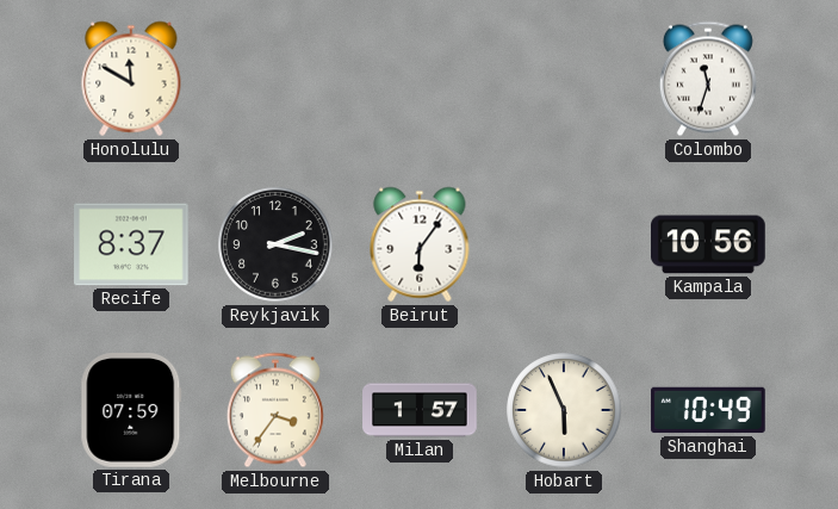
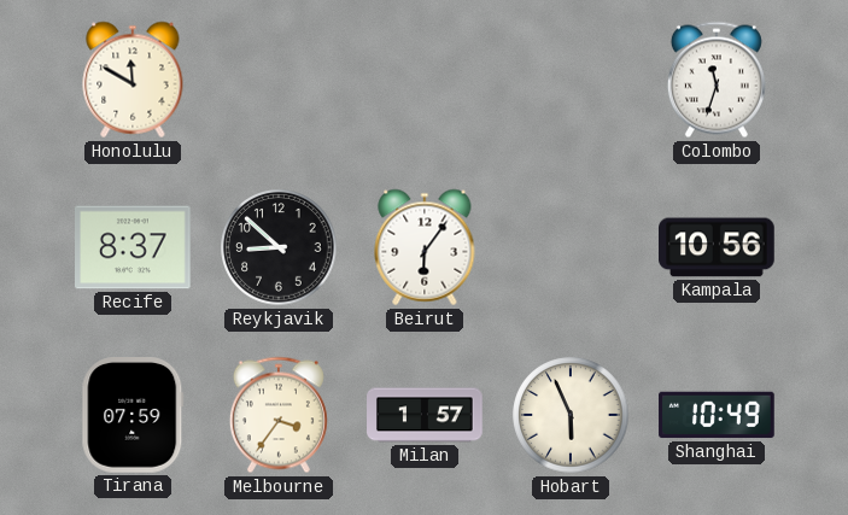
Reykjavik: 2:17 -> 8:52 (279, 247)
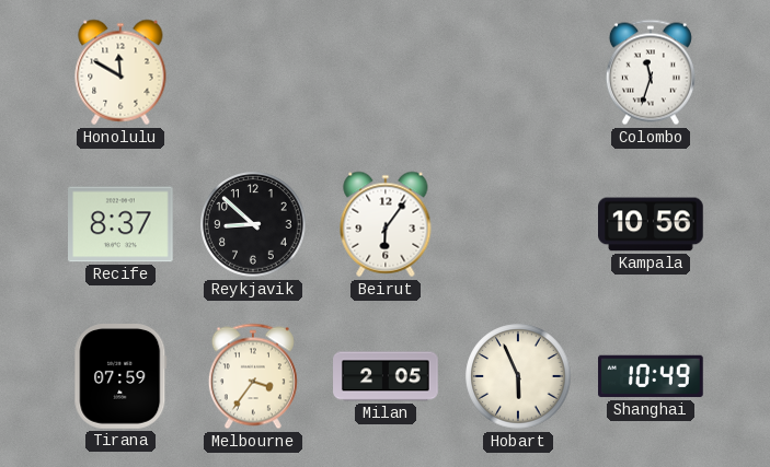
Milan: 1:57 -> 2:05 (386, 376)
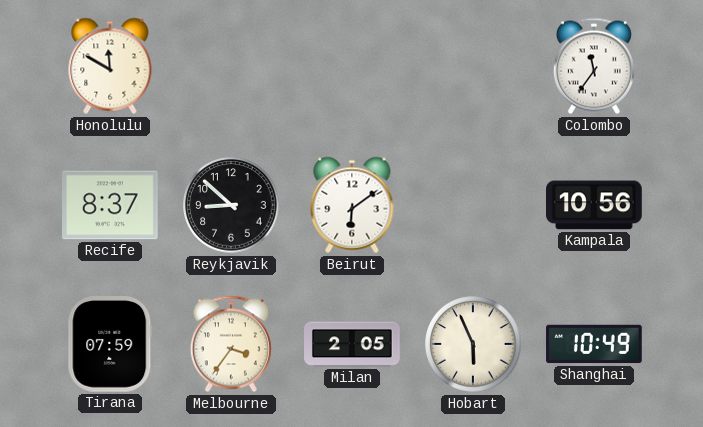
Colombo: 11:33 -> 11:36 (594, 66)
Beirut: 6:06 -> 6:09 (352, 205)
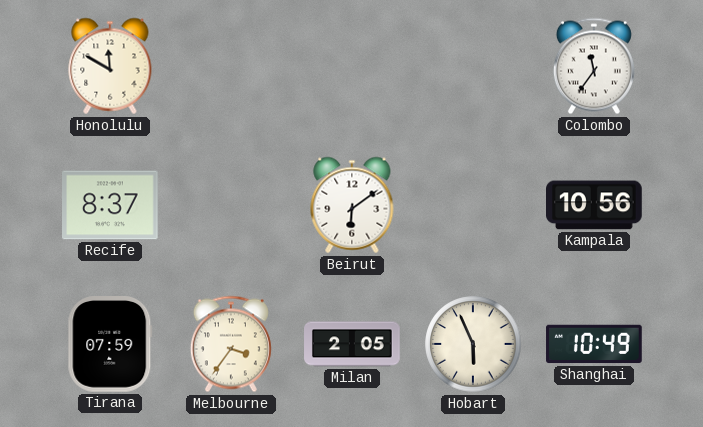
Reykjavik: 8:52 -> none (231, 205)
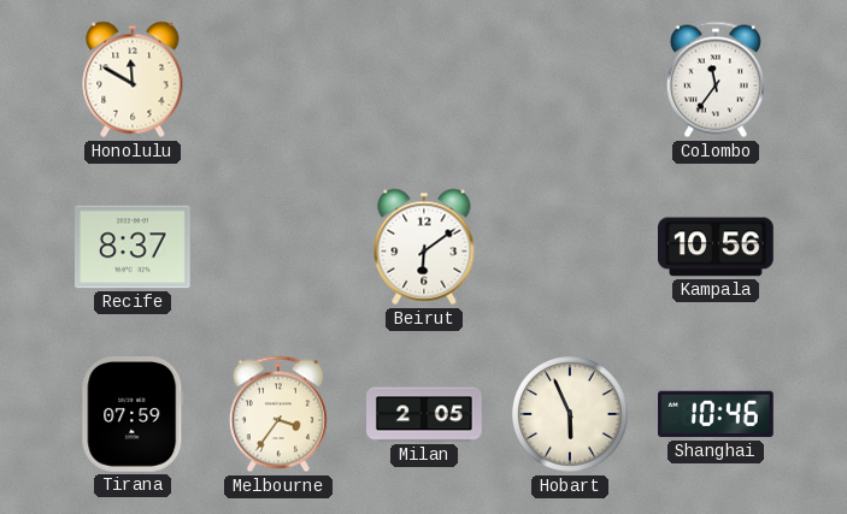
Shanghai: 10:49 -> 10:46 (716, 414)
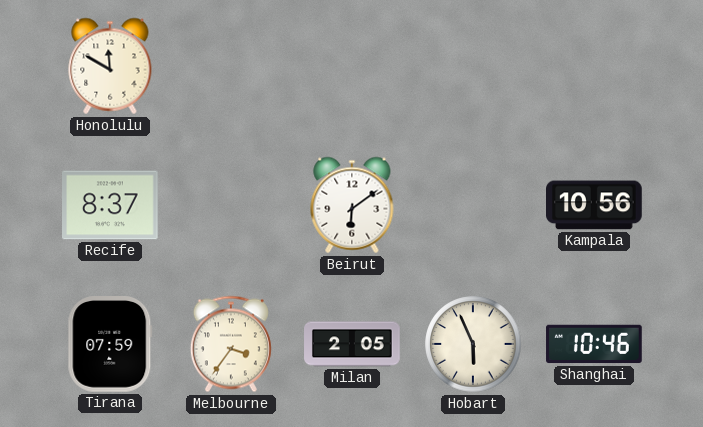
Colombo: 11:36 -> none (716, 79)
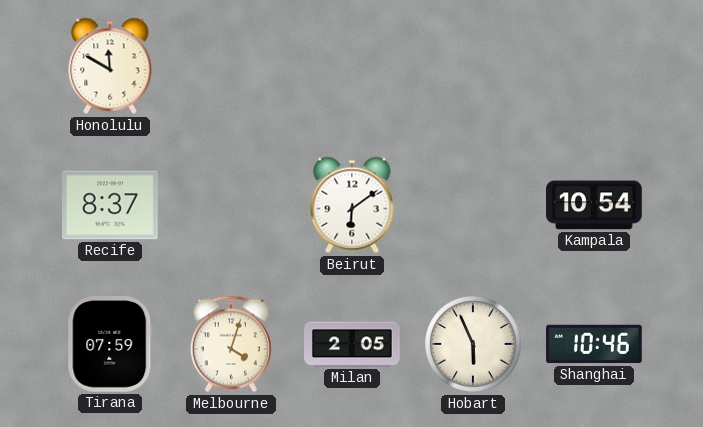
Kampala: 10:56 -> 10:54 (595, 205)
Melbourne: 3:36 -> 4:03 (231, 344)
